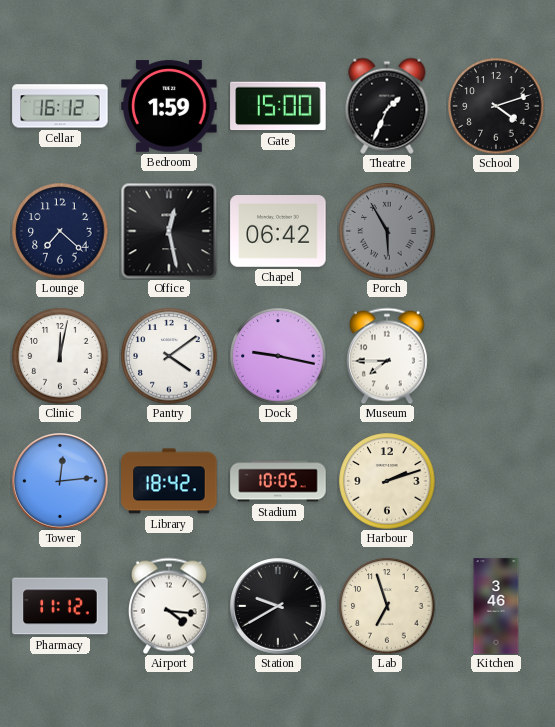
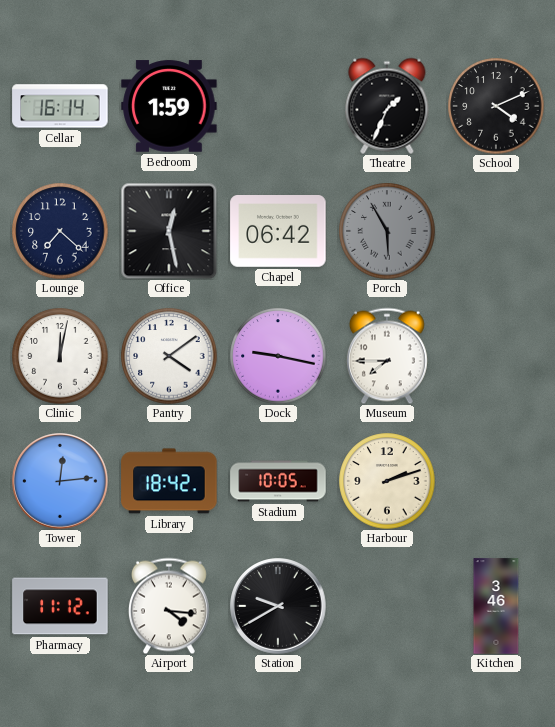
Cellar: 16:12 -> 16:14 (60, 106)
Gate: 15:00 -> none (278, 106)
School: 4:12 -> 4:11 (496, 106)
Lab: 6:57 -> none (387, 606)
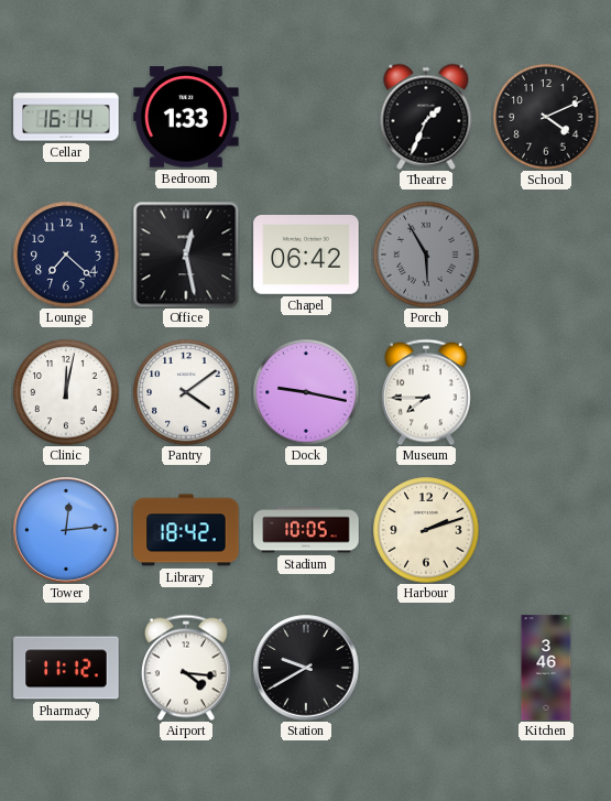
Bedroom: 1:59 -> 1:33 (186, 117)
